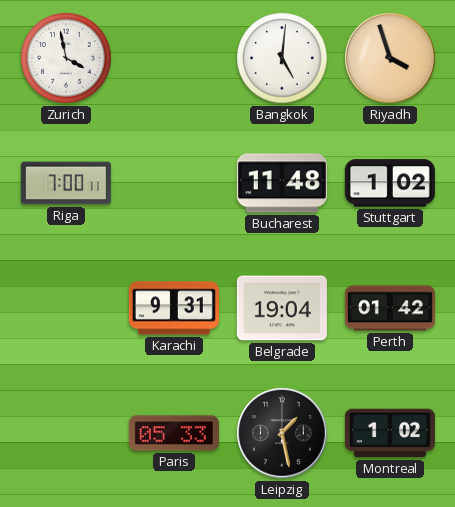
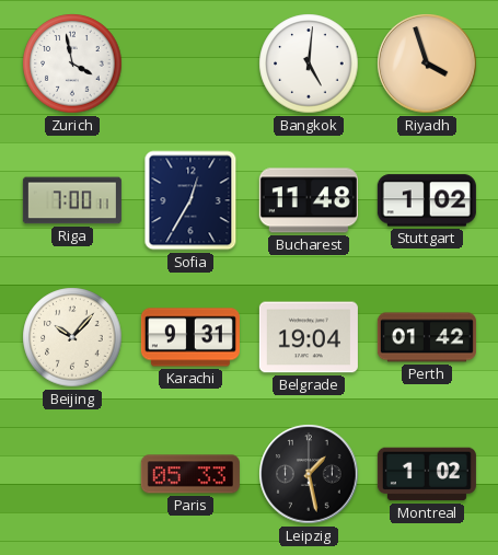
Sofia: none -> 12:35 (190, 200)
Beijing: none -> 10:07 (72, 337)
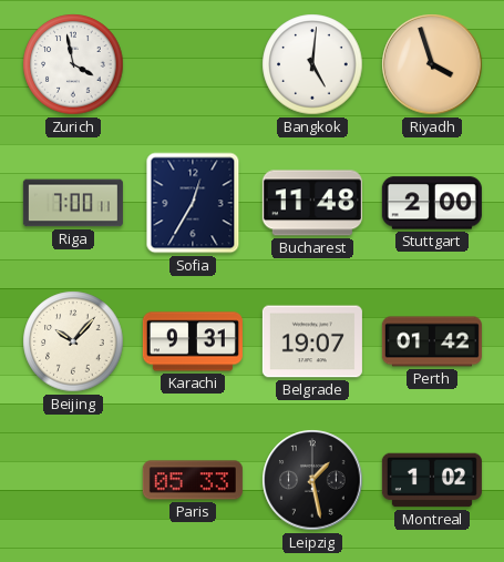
Stuttgart: 1:02 -> 2:00 (432, 203)
Belgrade: 19:04 -> 19:07 (312, 341)
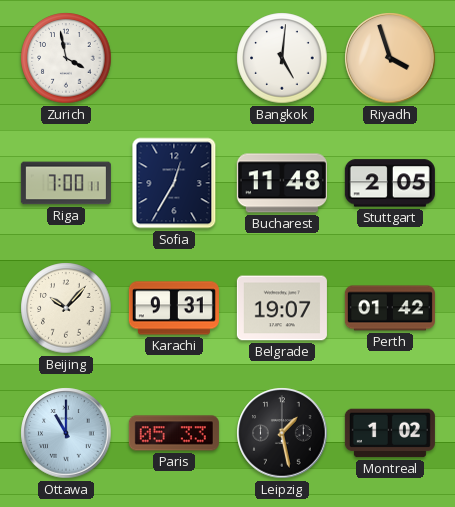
Stuttgart: 2:00 -> 2:05 (390, 183)
Ottawa: none -> 11:00 (66, 433)
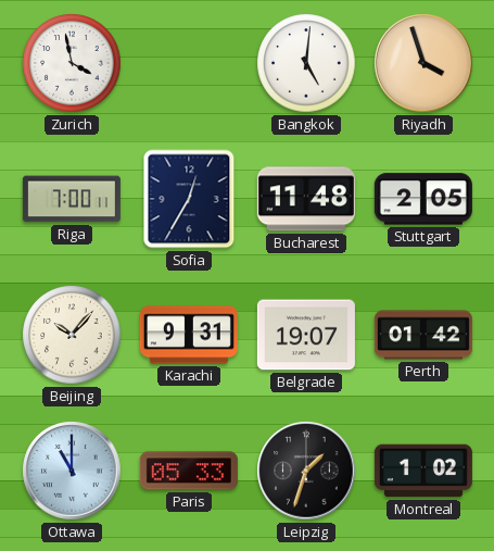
Leipzig: 1:28 -> 1:33 (306, 471)
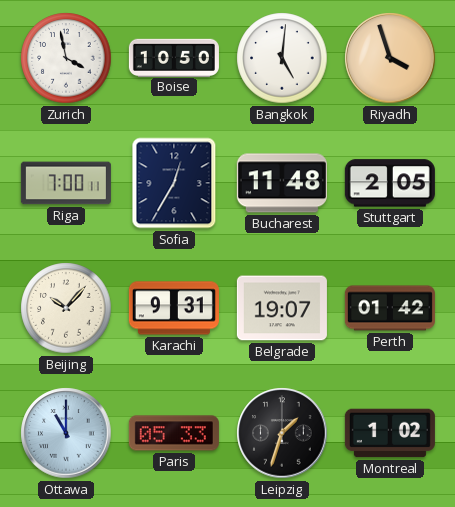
Boise: none -> 10:50 (174, 57)
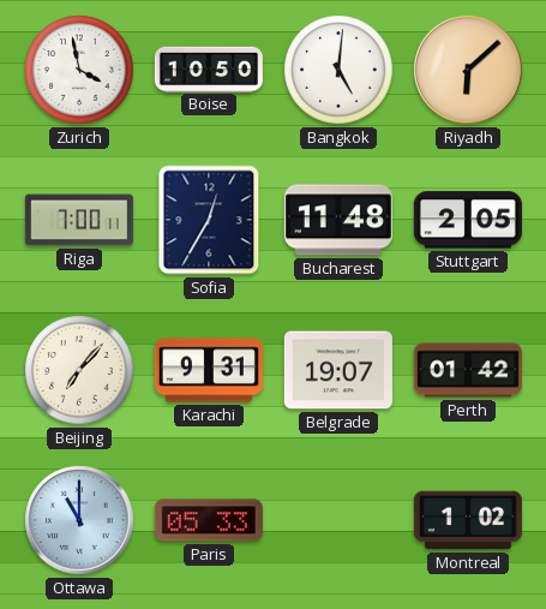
Riyadh: 3:57 -> 6:08 (468, 70)
Beijing: 10:07 -> 7:07 (79, 370)
Leipzig: 1:33 -> none (282, 433)
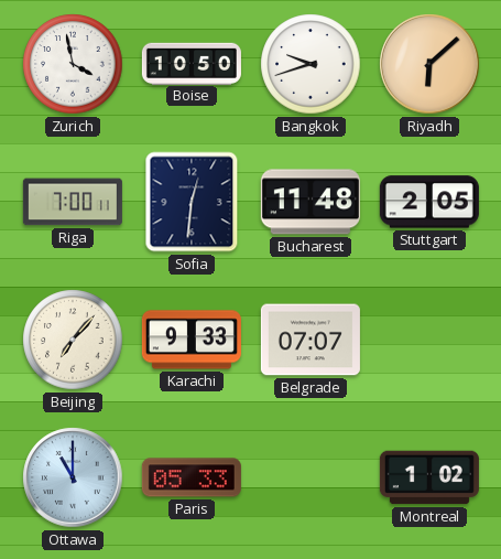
Bangkok: 5:01 -> 9:42 (311, 64)
Sofia: 12:35 -> 12:31 (192, 202)
Karachi: 9:31 -> 9:33 (192, 340)
Belgrade: 19:07 -> 07:07 (311, 340)
Perth: 01:42 -> none (468, 370)
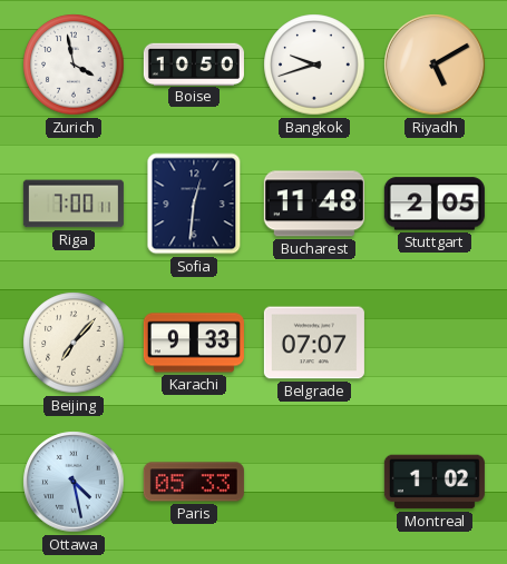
Riyadh: 6:08 -> 5:10 (435, 65)
Ottawa: 11:00 -> 4:28 (74, 482)
